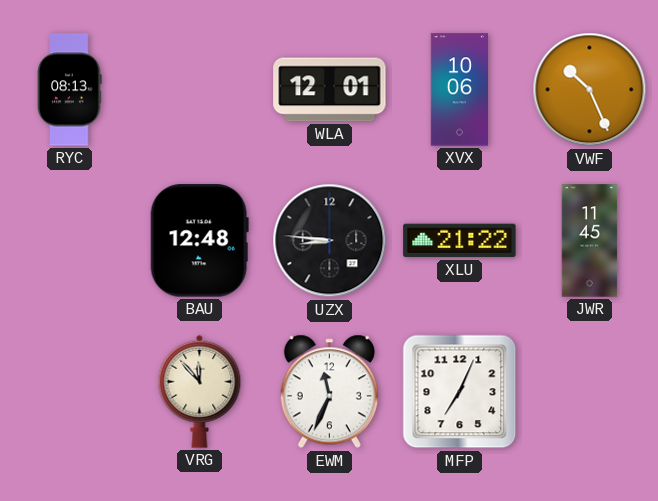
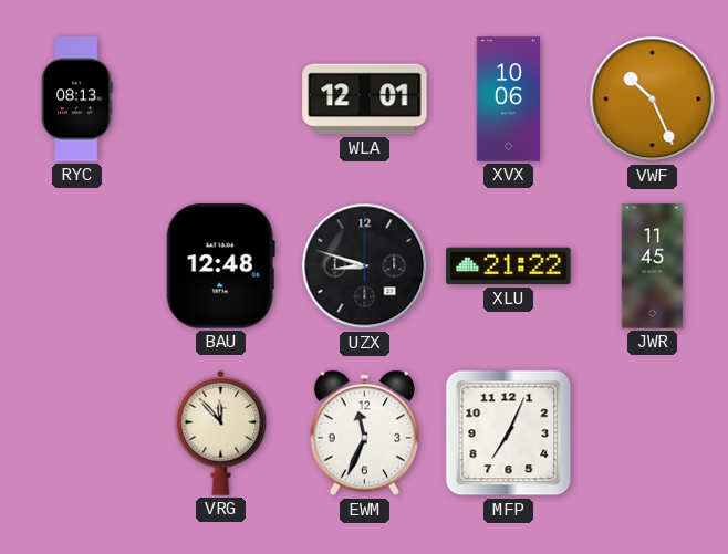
UZX: 8:46 -> 8:48 (365, 266)
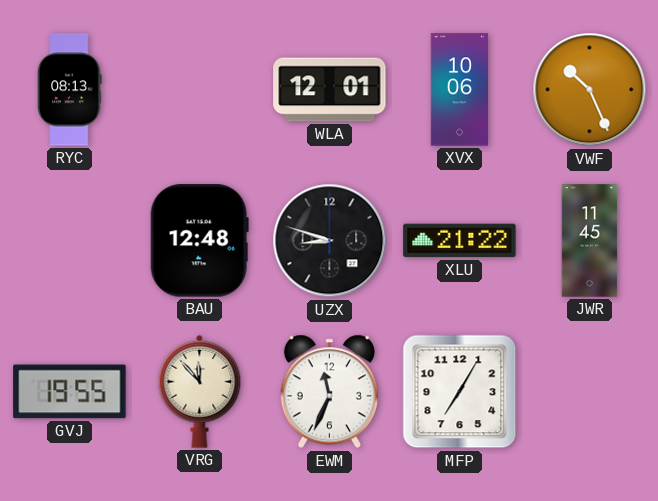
GVJ: none -> 19:55 (70, 392)
MFP: 7:04 -> 7:05 (460, 392)
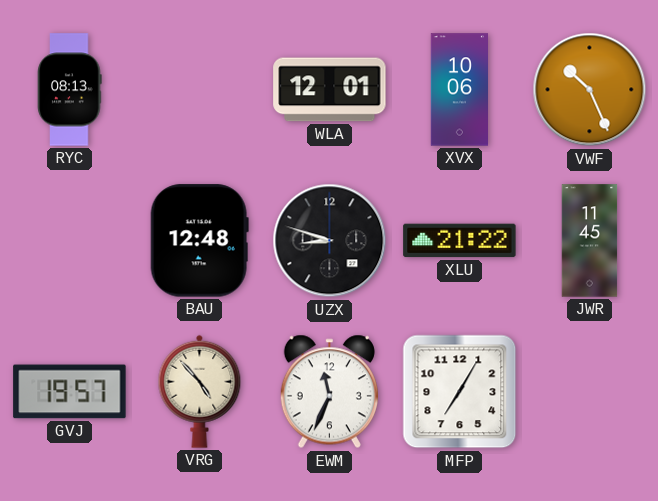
GVJ: 19:55 -> 19:57 (70, 392)
VRG: 11:53 -> 4:53 (200, 391)
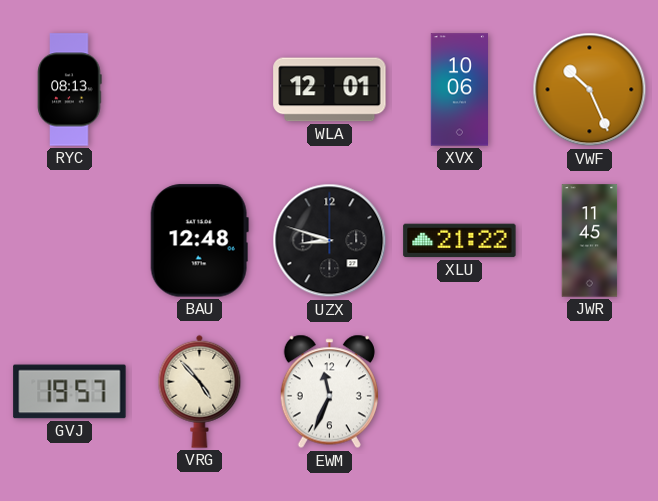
MFP: 7:05 -> none (460, 392)
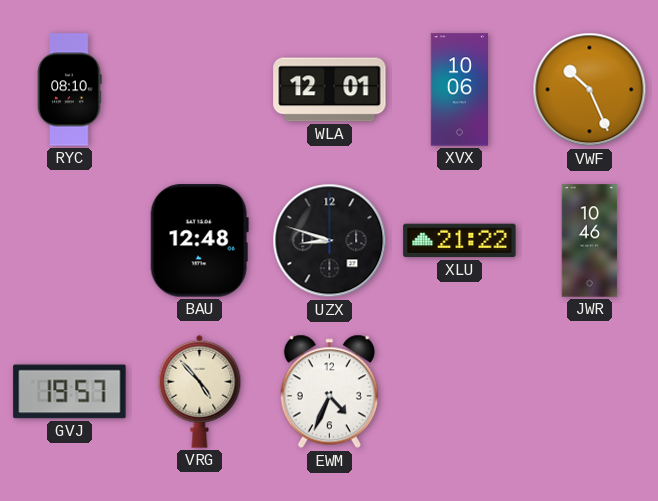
RYC: 08:13 -> 08:10 (70, 90)
JWR: 11:45 -> 10:46 (590, 241)
EWM: 11:34 -> 4:34 (329, 392)
